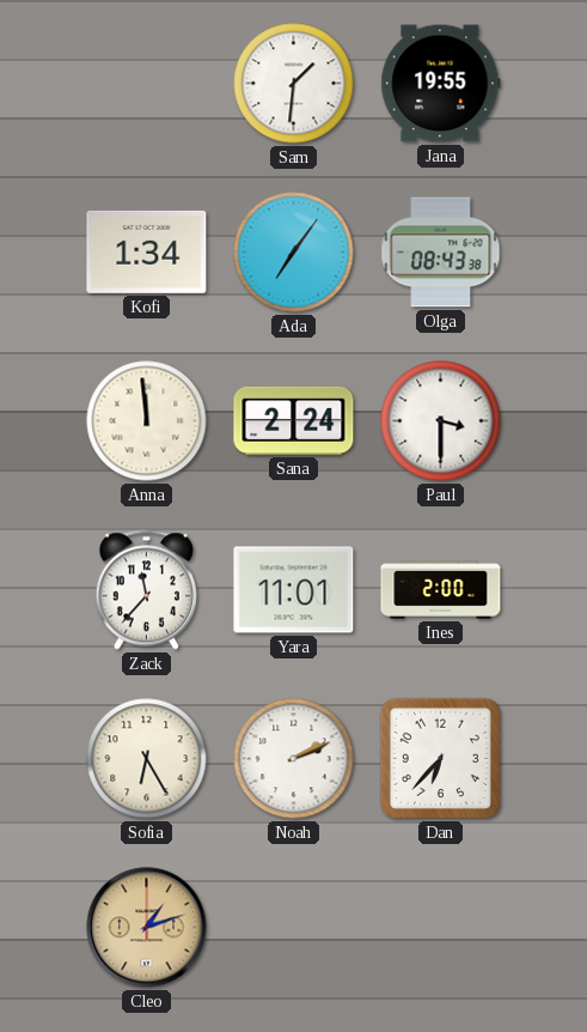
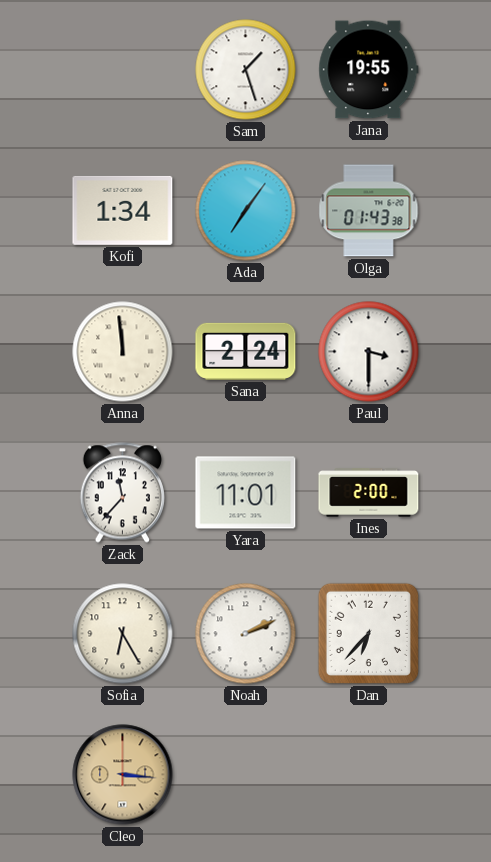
Sam: 1:31 -> 1:27 (246, 70)
Olga: 08:43 -> 01:43 (369, 211)
Cleo: 1:12 -> 3:16 (123, 775)
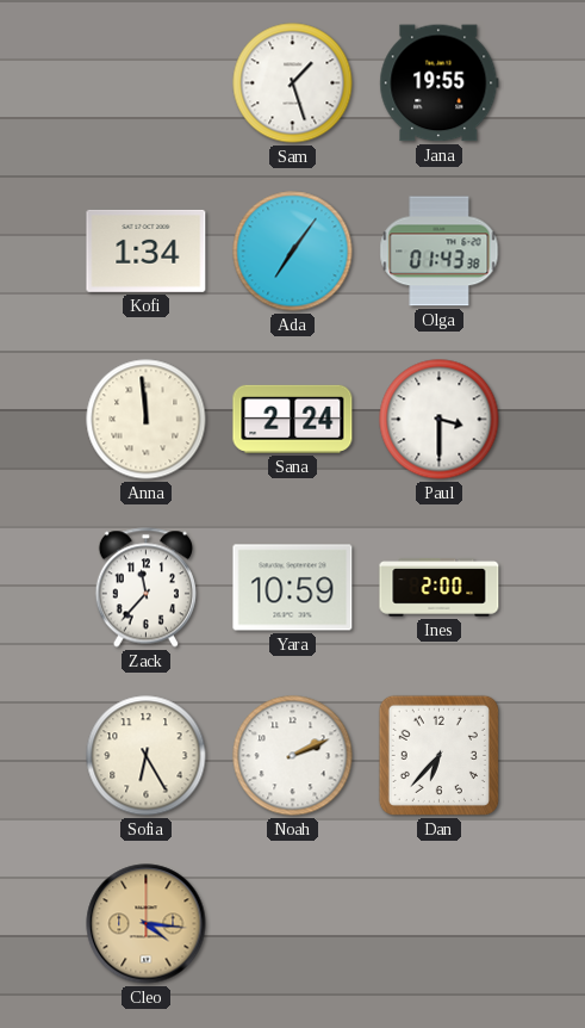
Yara: 11:01 -> 10:59 (293, 588)
Cleo: 3:16 -> 4:16 (147, 924)
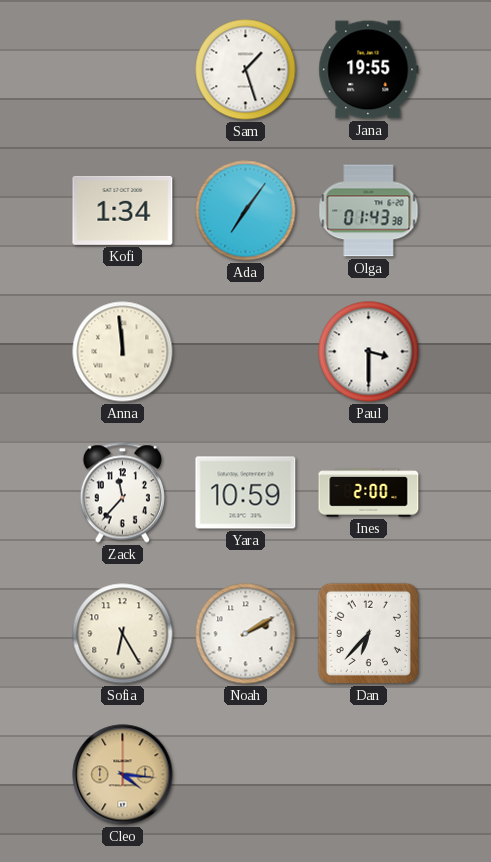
Sana: 2:24 -> none (293, 419)
Noah: 2:11 -> 2:10 (246, 634)
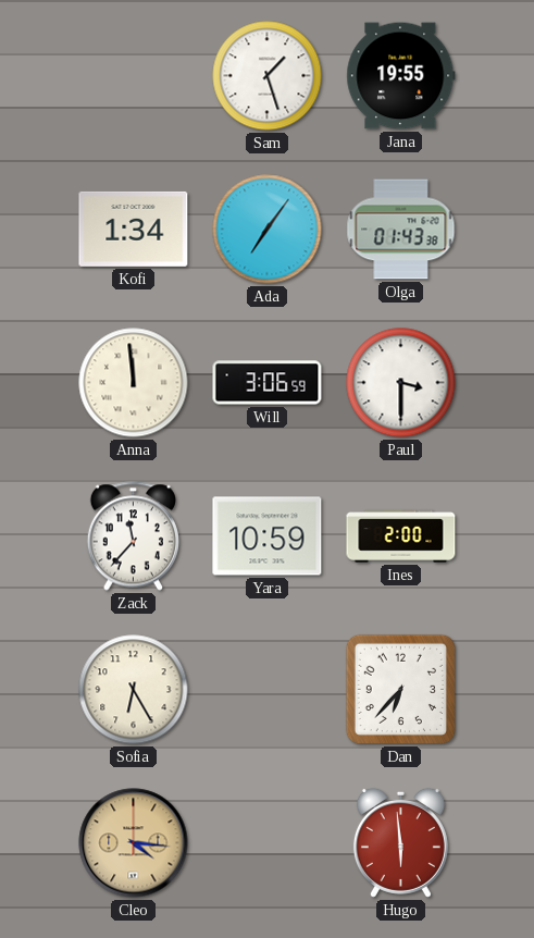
Will: none -> 3:06 (268, 383)
Noah: 2:10 -> none (246, 634)
Hugo: none -> 5:59 (400, 842)
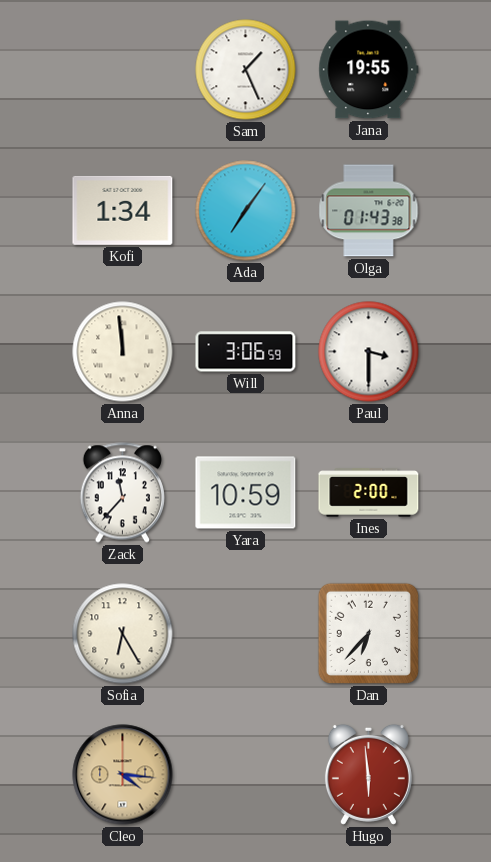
Sam: 1:27 -> 1:26 (246, 70)
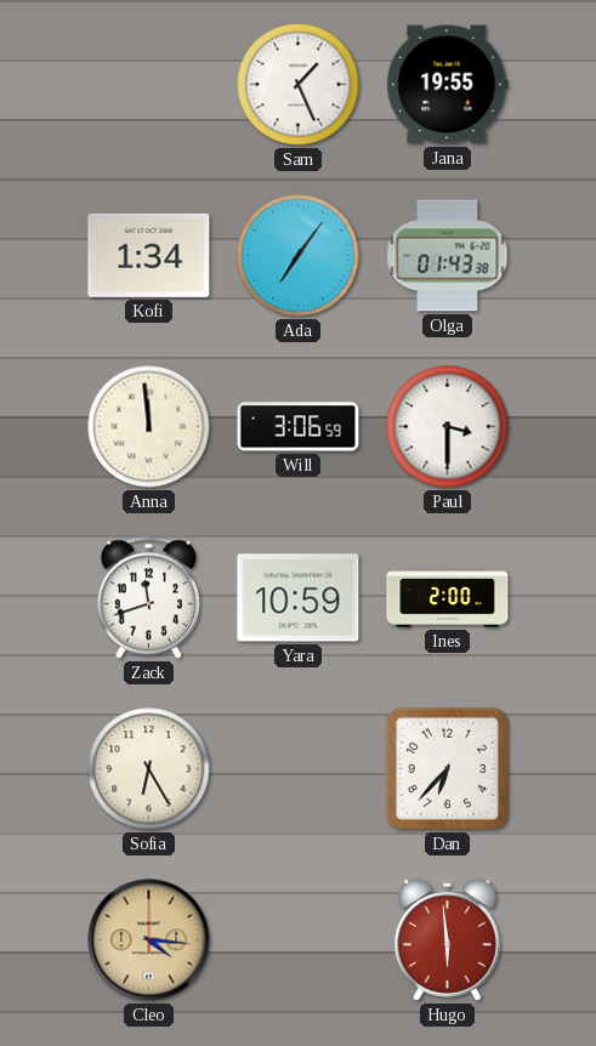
Zack: 11:37 -> 11:42 (148, 598)
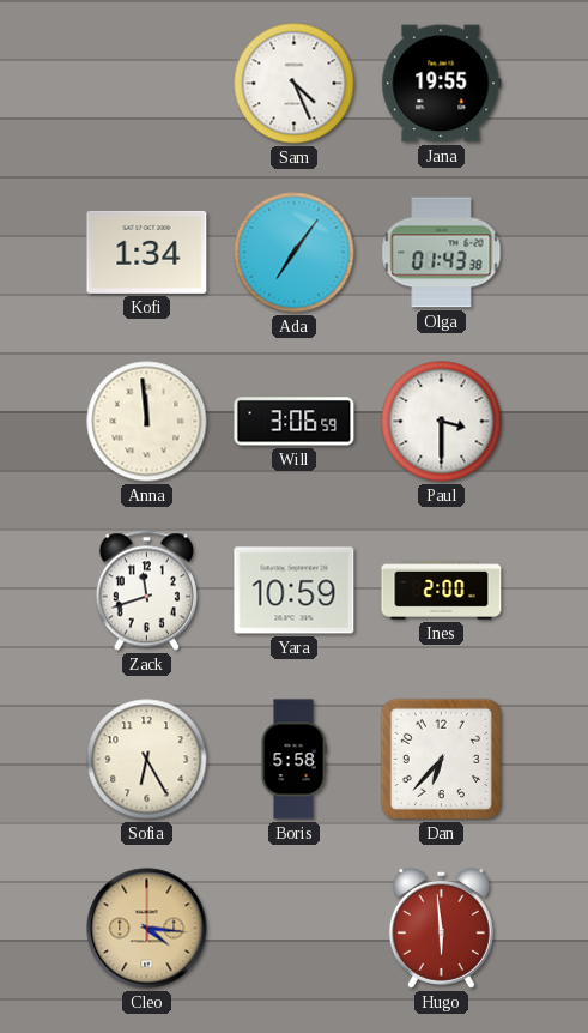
Sam: 1:26 -> 4:26 (295, 84)
Boris: none -> 5:58 (293, 760)
